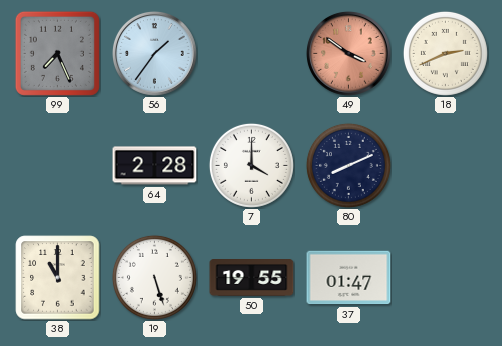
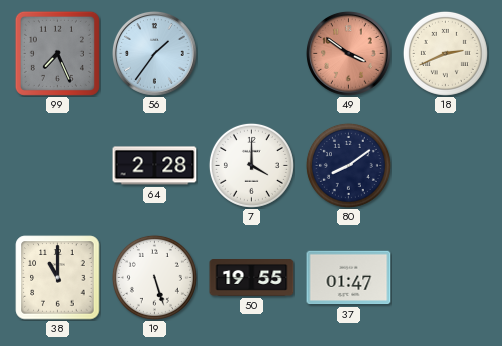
80: 8:11 -> 8:09 (348, 165)
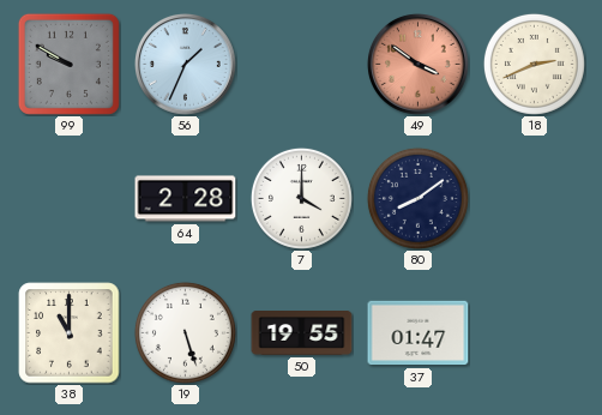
99: 7:26 -> 9:50 (68, 64)
56: 1:36 -> 1:34 (186, 65)
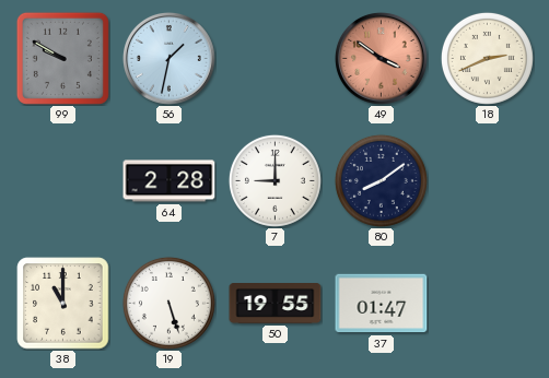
56: 1:34 -> 1:32 (170, 59)
7: 4:00 -> 9:00 (274, 180)
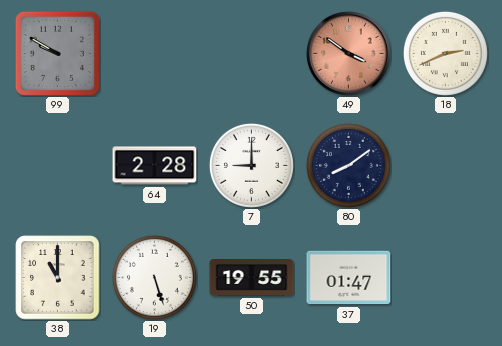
56: 1:32 -> none (170, 59)
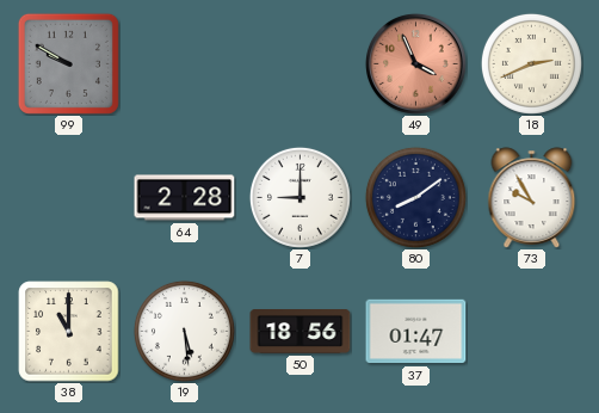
49: 3:51 -> 3:56 (416, 64)
73: none -> 9:55 (532, 198)
19: 5:27 -> 5:29 (184, 331)
50: 19:55 -> 18:56 (301, 332)
